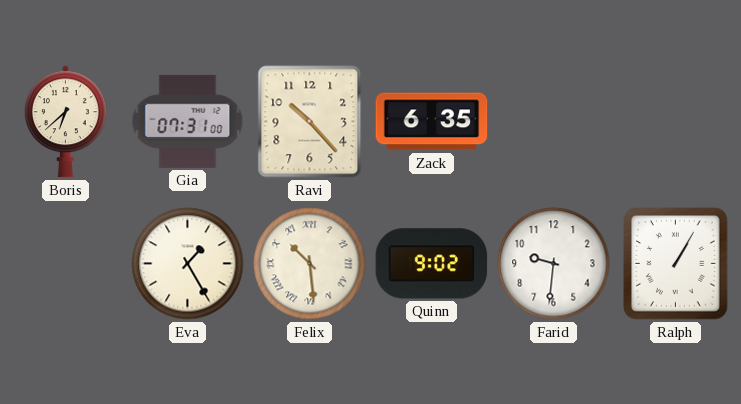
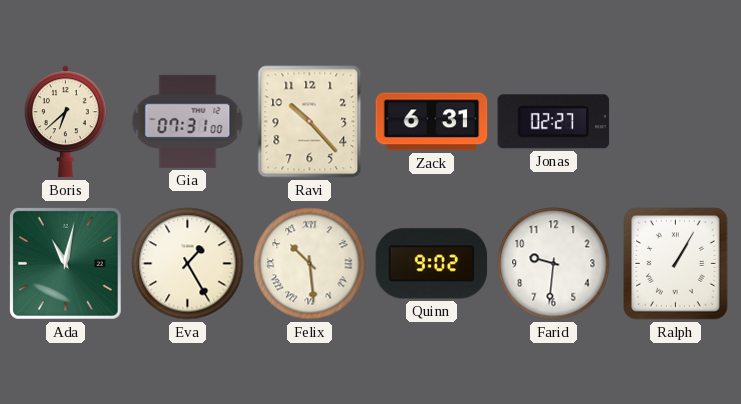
Zack: 6:35 -> 6:31 (432, 122)
Jonas: none -> 02:27 (554, 122)
Ada: none -> 11:02 (66, 264)
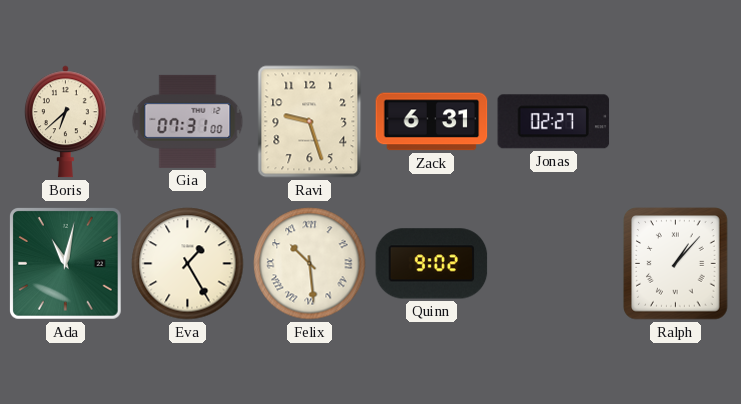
Ravi: 10:23 -> 9:27 (310, 122)
Farid: 9:31 -> none (554, 264)
Ralph: 1:05 -> 1:07 (676, 264)
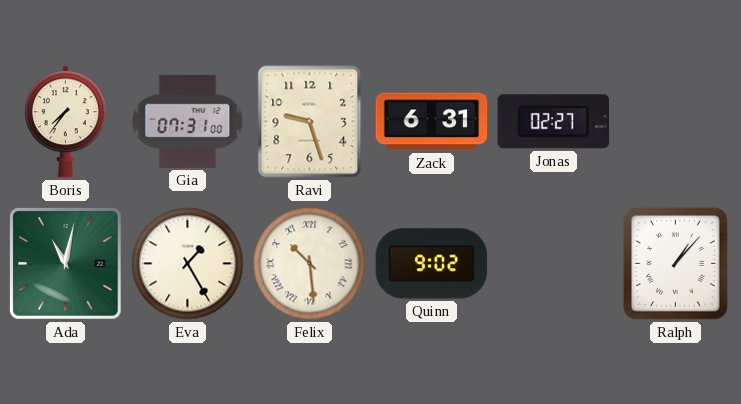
Boris: 6:38 -> 7:36 (65, 122)
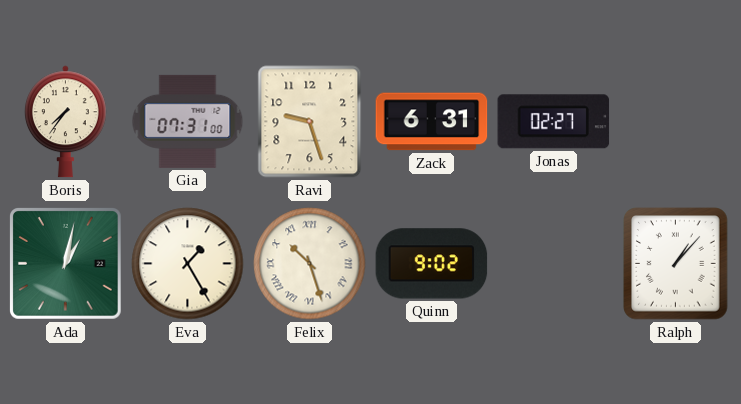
Ada: 11:02 -> 1:02 (66, 264)
Felix: 10:29 -> 10:27 (310, 264)
